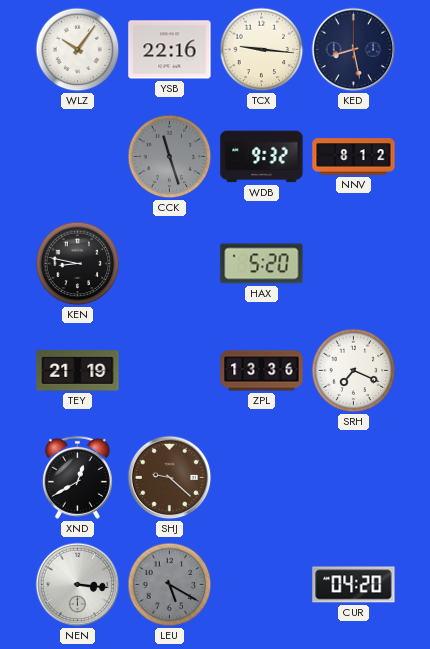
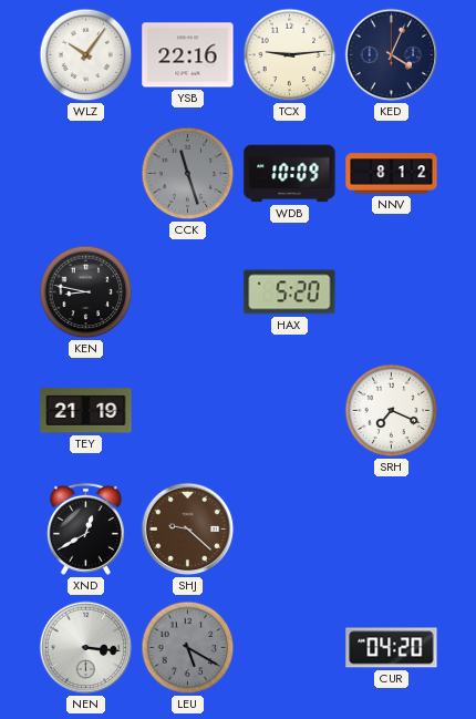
TCX: 9:16 -> 9:14 (290, 55)
KED: 8:28 -> 4:04 (392, 55)
WDB: 9:32 -> 10:09 (290, 174)
ZPL: 13:36 -> none (262, 371)
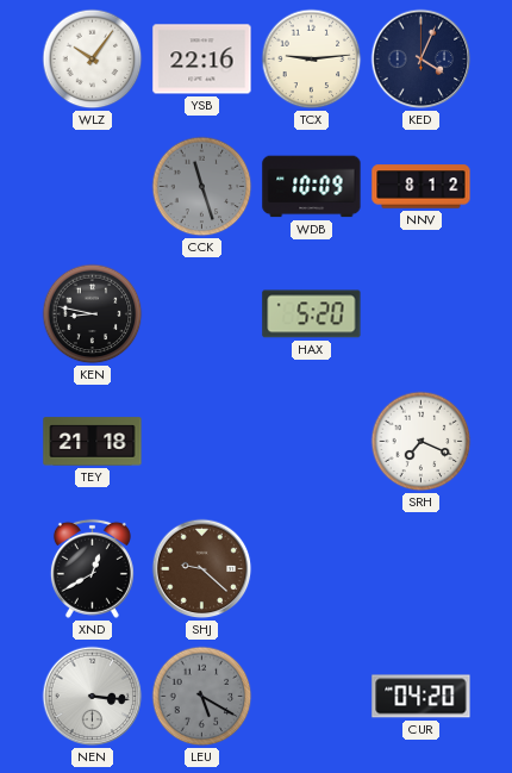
TEY: 21:19 -> 21:18 (93, 442)
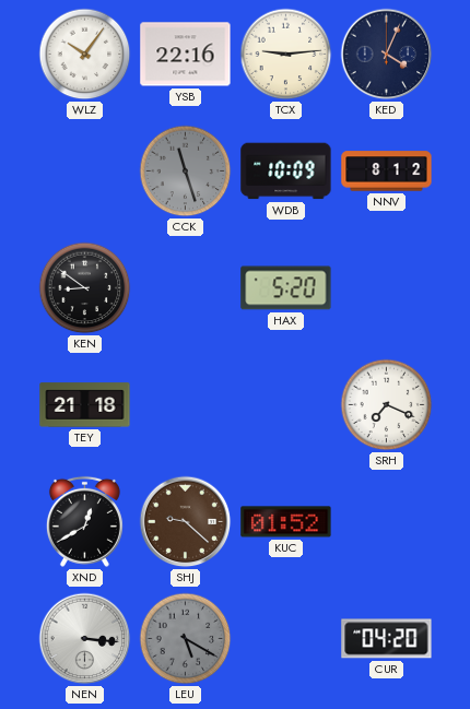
KEN: 8:47 -> 8:51 (85, 288)
KUC: none -> 01:52 (286, 522)
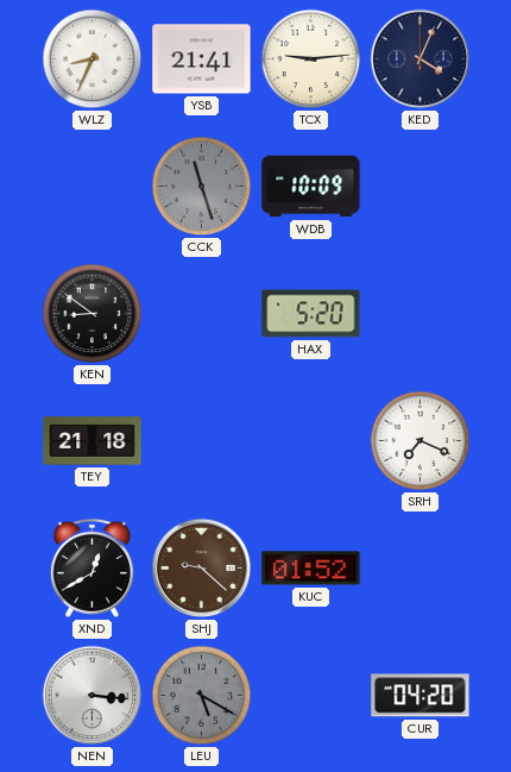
WLZ: 10:06 -> 8:34 (93, 59)
YSB: 22:16 -> 21:41 (202, 59)
NNV: 8:12 -> none (387, 172)
